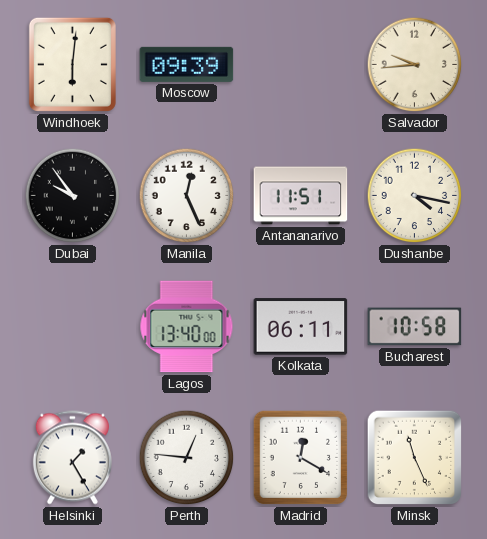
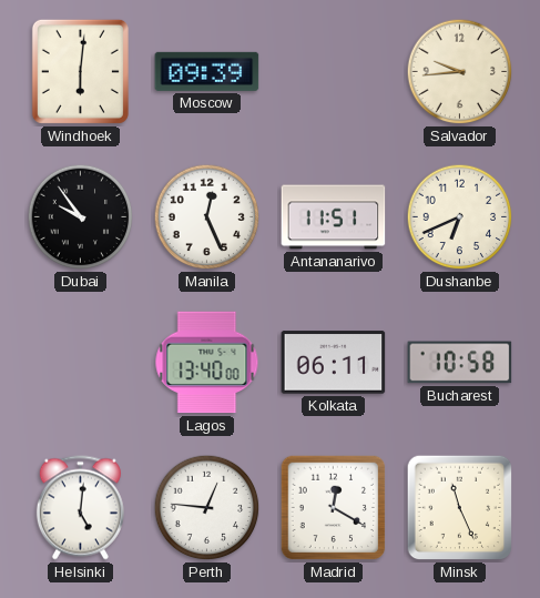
Dushanbe: 4:17 -> 6:41 (460, 217)
Helsinki: 1:25 -> 5:01 (80, 508)
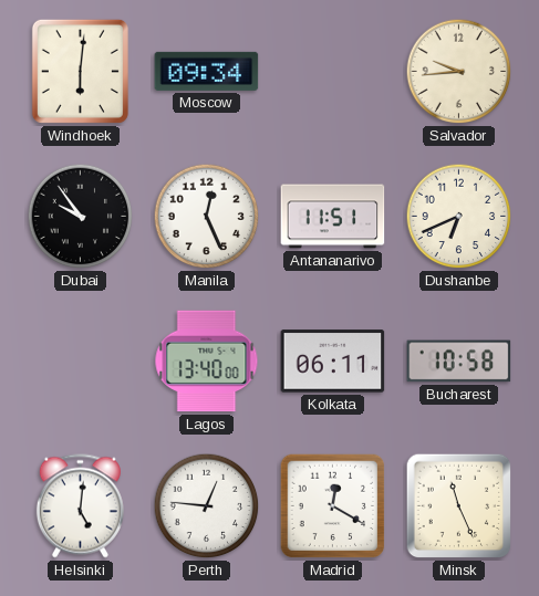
Moscow: 09:39 -> 09:34 (207, 71)
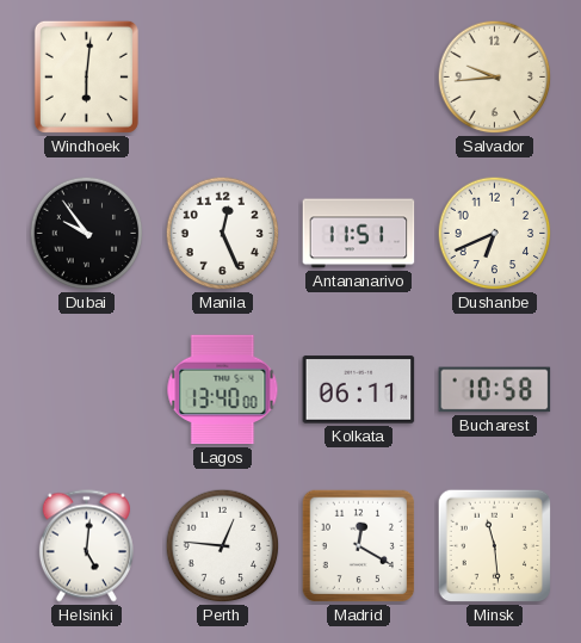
Moscow: 09:34 -> none (207, 71)
Minsk: 11:26 -> 11:29 (495, 546)
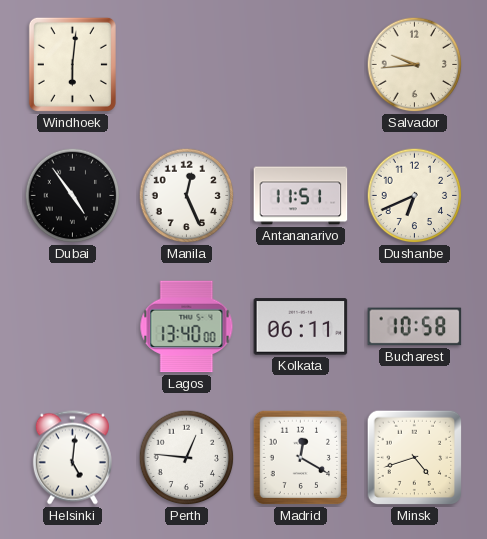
Dubai: 9:54 -> 4:54 (73, 196)
Minsk: 11:29 -> 4:42 (415, 458)
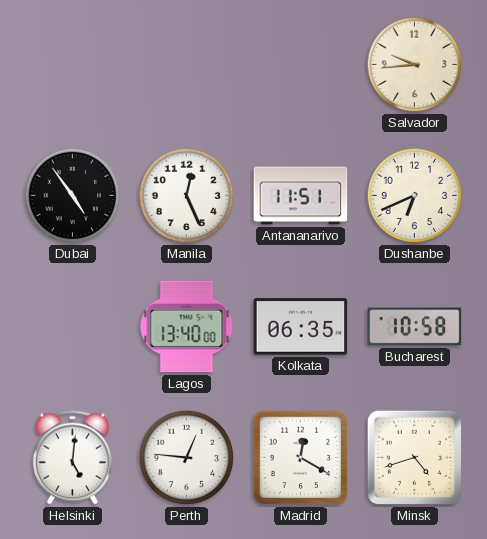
Windhoek: 6:01 -> none (72, 64)
Kolkata: 06:11 -> 06:35 (301, 327)
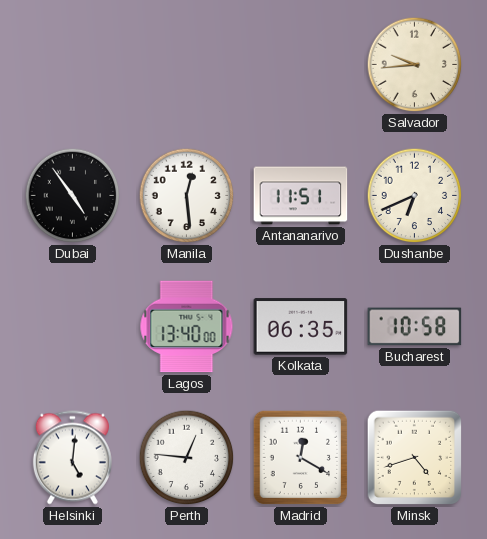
Manila: 12:26 -> 12:29 (187, 196)
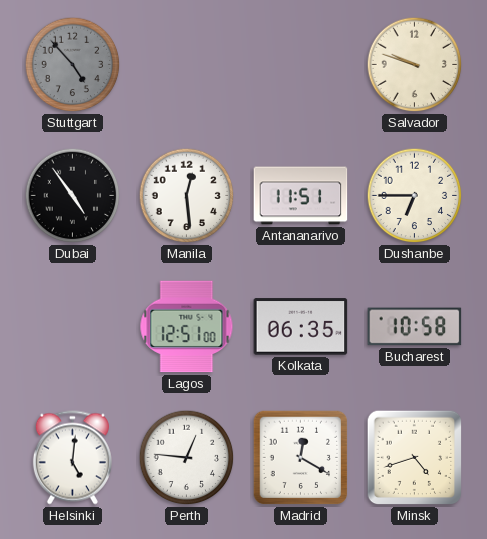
Stuttgart: none -> 4:53 (73, 65)
Salvador: 9:44 -> 9:48 (415, 65)
Dushanbe: 6:41 -> 6:45 (415, 196)
Lagos: 13:40 -> 12:51 (187, 327)
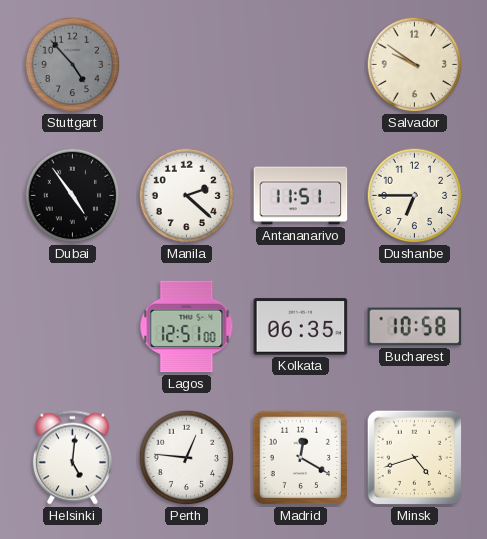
Salvador: 9:48 -> 9:51 (415, 65)
Manila: 12:29 -> 2:22 (187, 196)
